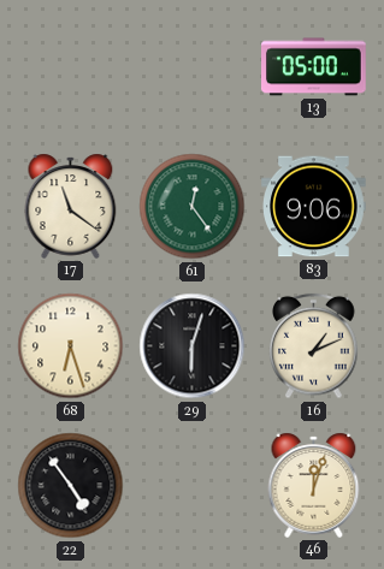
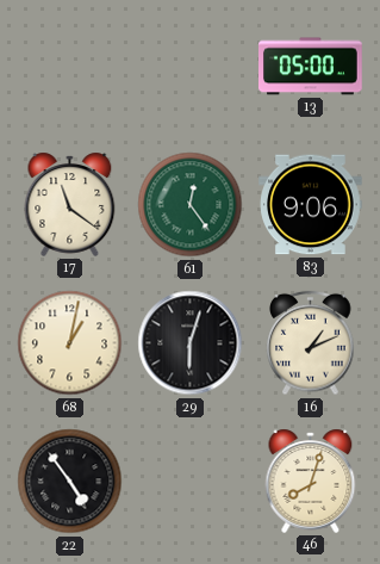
68: 6:27 -> 1:02 (70, 343)
46: 12:03 -> 8:03 (311, 481)
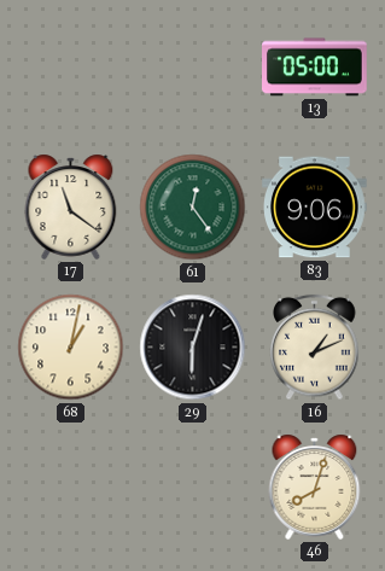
22: 4:54 -> none (70, 482)
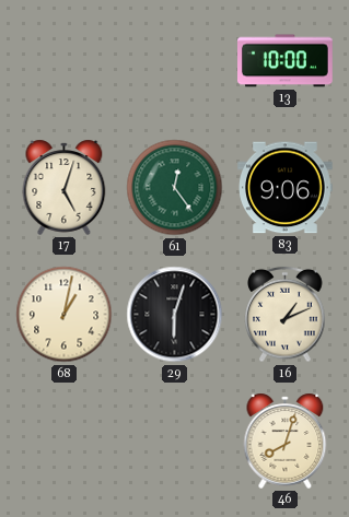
13: 05:00 -> 10:00 (286, 61)
17: 11:21 -> 5:03 (65, 187)
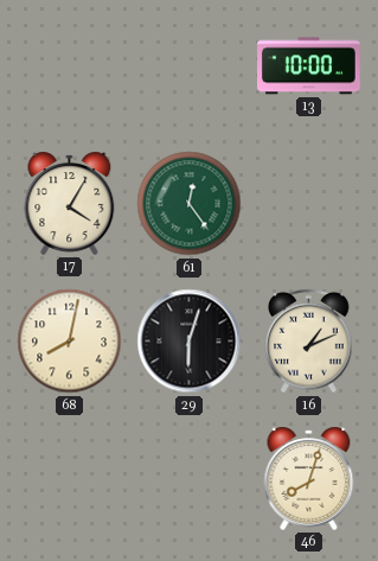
17: 5:03 -> 4:05 (70, 203)
83: 9:06 -> none (286, 188)
68: 1:02 -> 8:02 (70, 342)
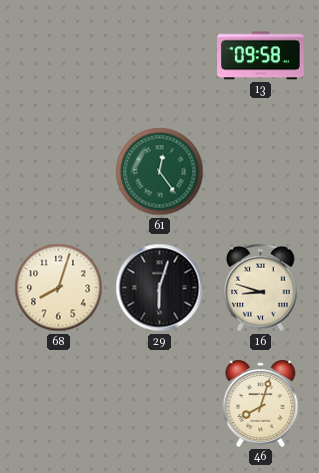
13: 10:00 -> 09:58 (261, 56)
17: 4:05 -> none (70, 203)
68: 8:02 -> 8:03 (59, 288)
16: 1:11 -> 8:48 (261, 288)
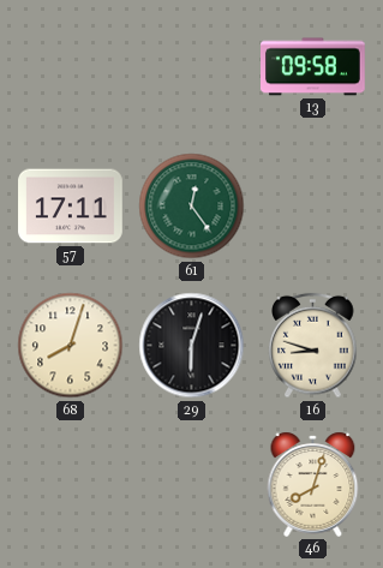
57: none -> 17:11 (71, 207)
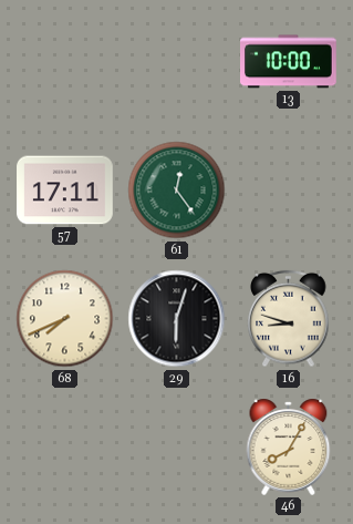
13: 09:58 -> 10:00 (289, 62)
68: 8:03 -> 7:41 (65, 319)
46: 8:03 -> 8:05 (289, 446)
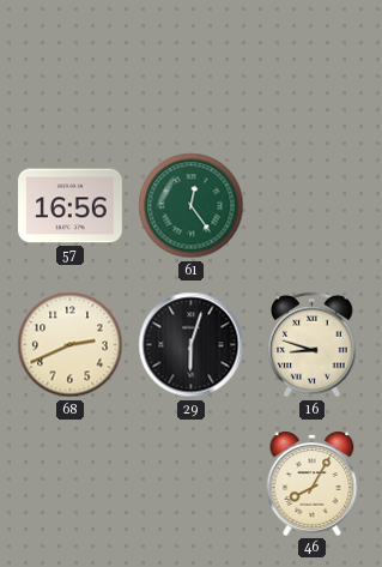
13: 10:00 -> none (289, 62)
57: 17:11 -> 16:56 (71, 206)
68: 7:41 -> 2:41 (71, 345)
